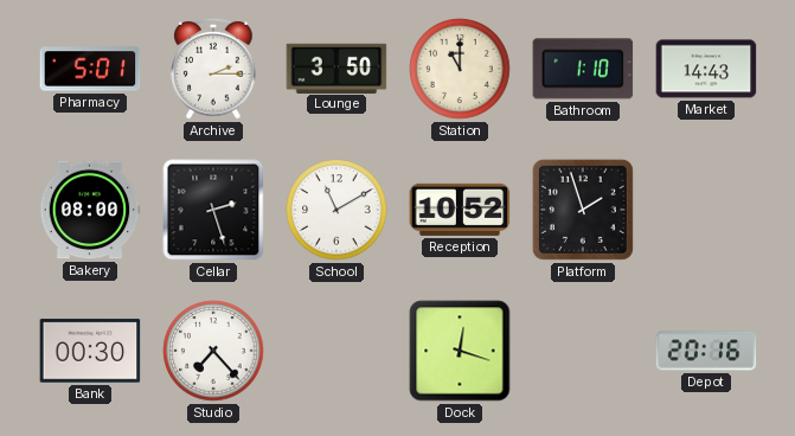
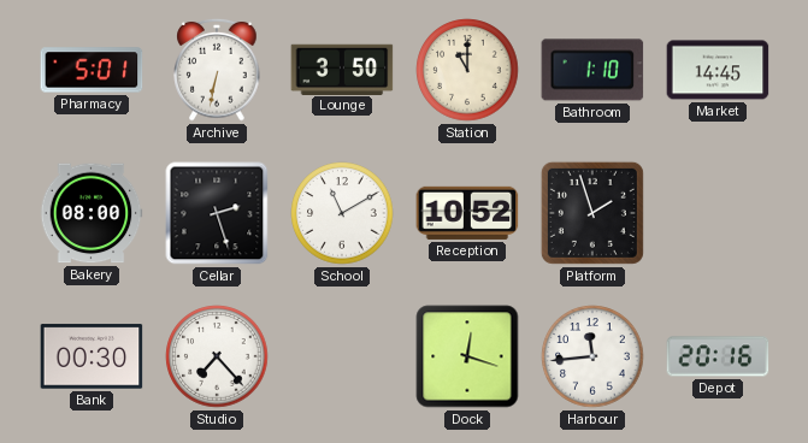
Archive: 2:15 -> 6:32 (217, 70)
Market: 14:43 -> 14:45 (718, 70)
Harbour: none -> 11:44 (592, 356)
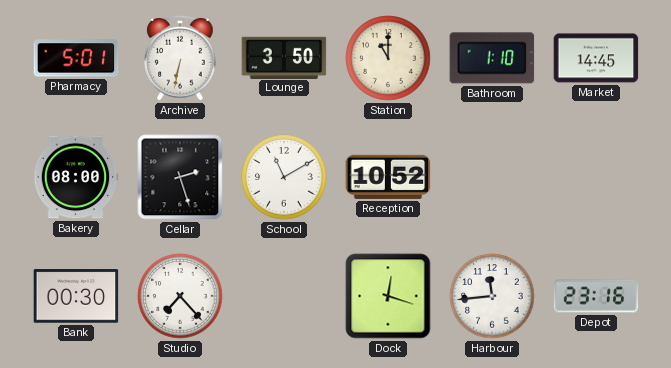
Platform: 1:57 -> none (592, 213)
Depot: 20:16 -> 23:16 (596, 296)
